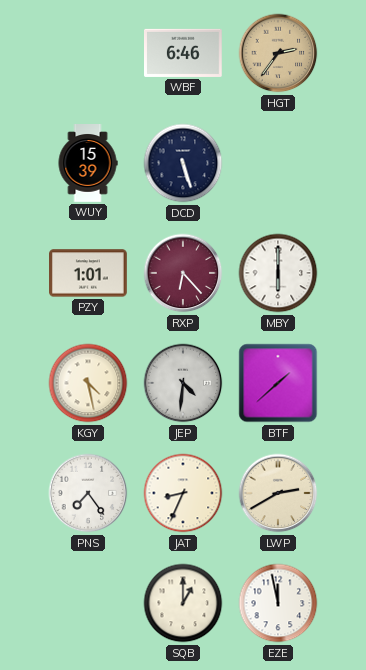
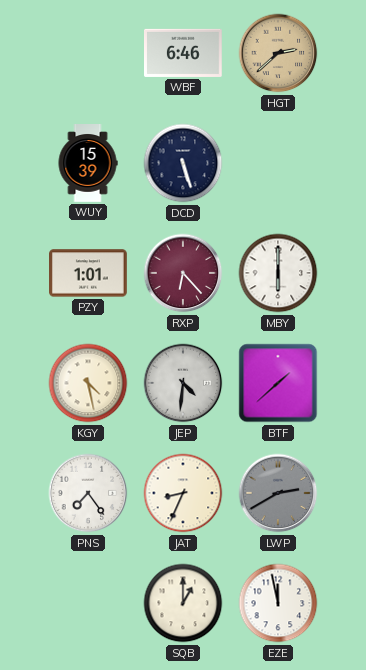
HGT: 2:36 -> 2:38 (278, 53)
LWP dial: cream -> grey (278, 493)
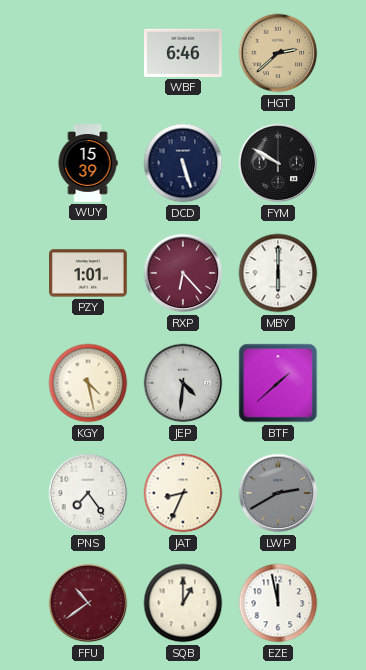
FYM: none -> 9:50 (278, 163)
FFU: none -> 10:39 (88, 603)
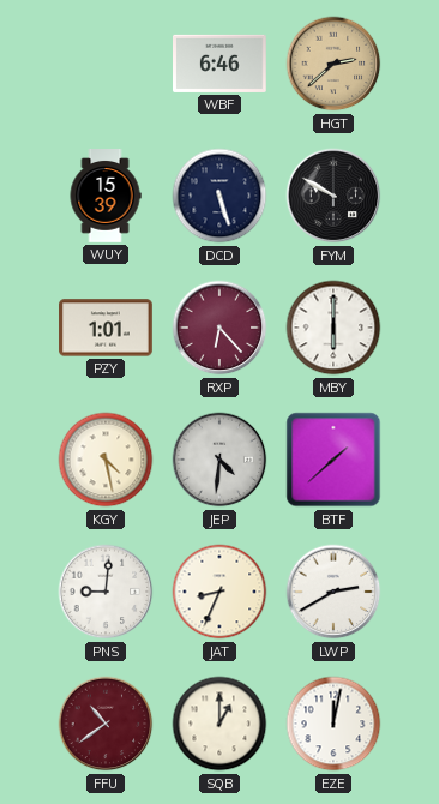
PNS: 7:24 -> 9:01 (106, 592)
LWP dial: grey -> white (333, 592)
EZE: 11:58 -> 12:02 (333, 724)
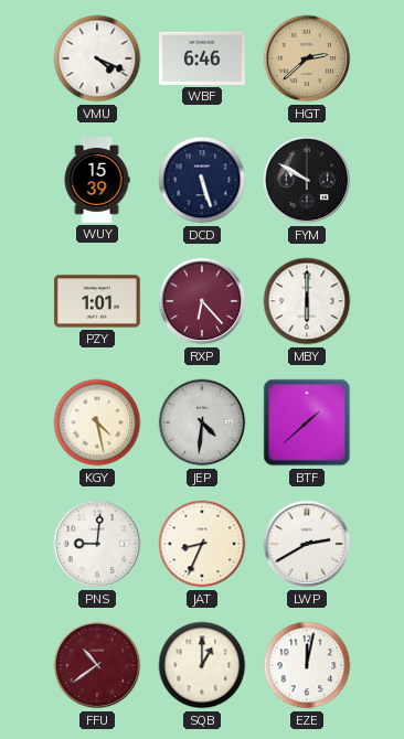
VMU: none -> 4:19 (97, 58)
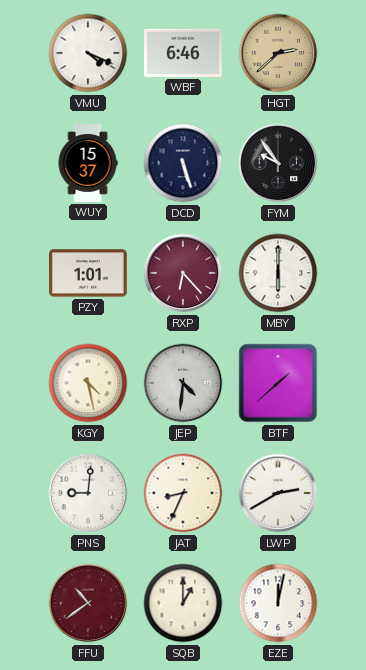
WUY: 15:39 -> 15:37 (88, 164)
FYM: 9:50 -> 9:54 (278, 163)
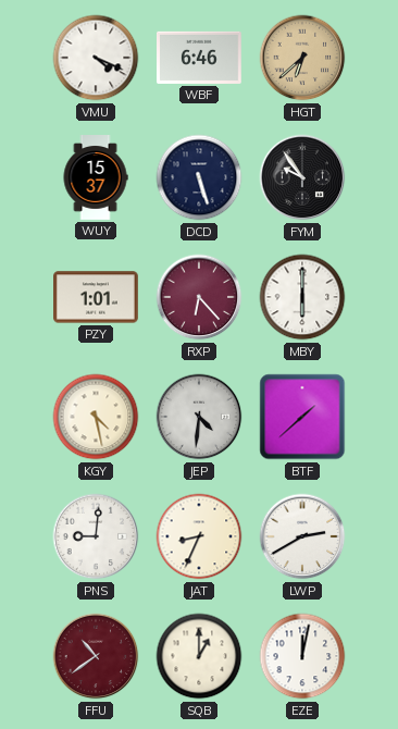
HGT: 2:38 -> 6:38 (302, 58)
